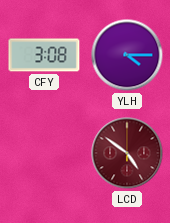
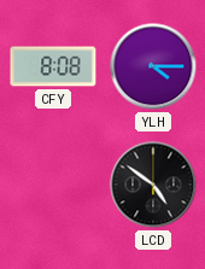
CFY: 3:08 -> 8:08 (53, 66)
LCD dial: burgundy -> black (153, 185)
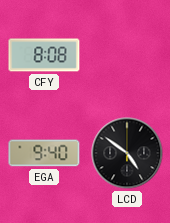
YLH: 4:15 -> none (153, 66)
EGA: none -> 9:40 (44, 153)
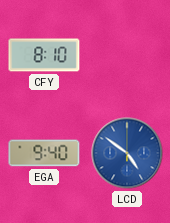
CFY: 8:08 -> 8:10 (44, 55)
LCD dial: black -> blue (127, 153)
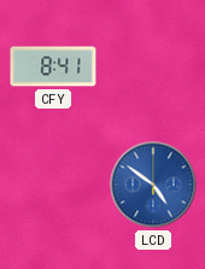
CFY: 8:10 -> 8:41 (53, 66)
EGA: 9:40 -> none (44, 153)
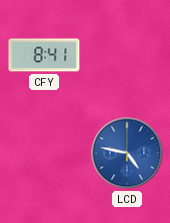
LCD: 4:51 -> 4:47 (127, 153)
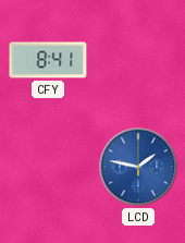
LCD: 4:47 -> 1:47 (138, 167)
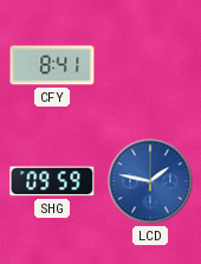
SHG: none -> 09:59 (52, 181)
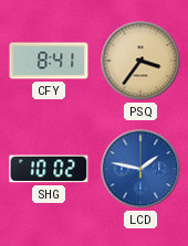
PSQ: none -> 3:36 (140, 61)
SHG: 09:59 -> 10:02 (49, 169)
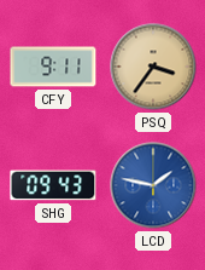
CFY: 8:41 -> 9:11 (53, 67)
SHG: 10:02 -> 09:43 (53, 185)
